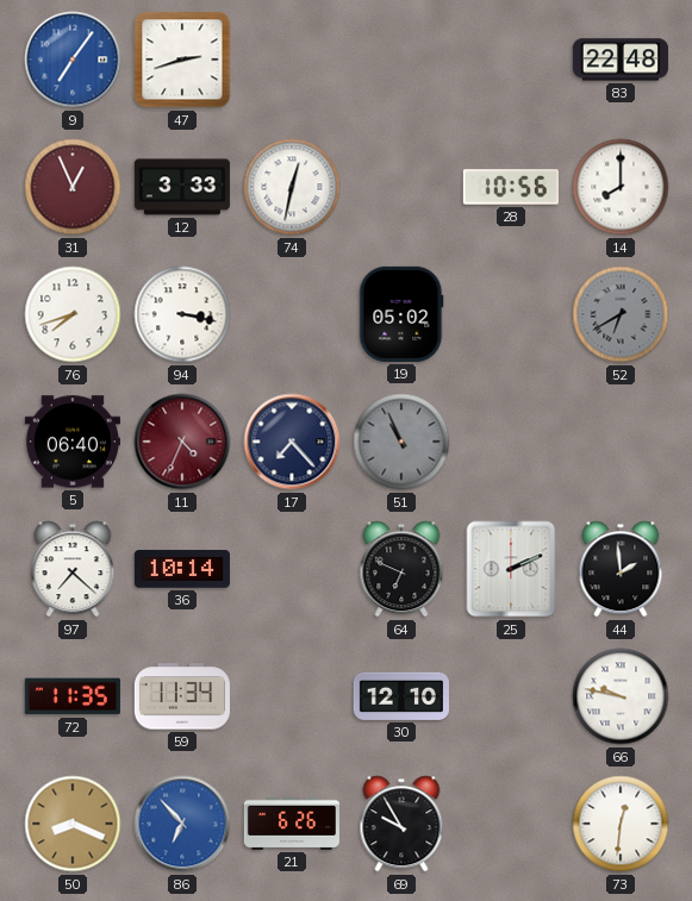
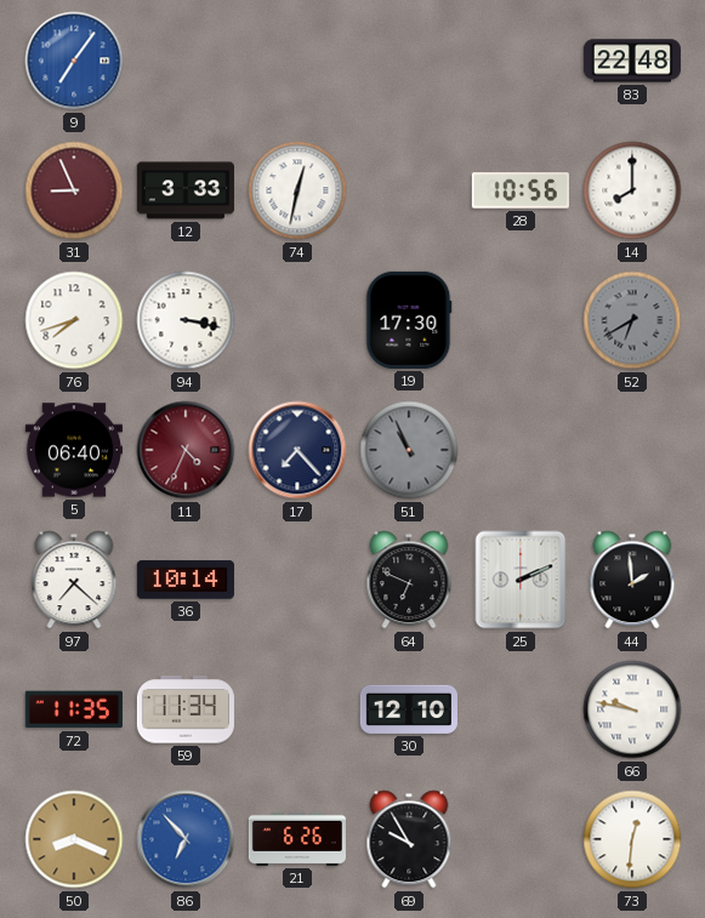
47: 2:42 -> none (182, 60)
31: 12:56 -> 8:56 (74, 190)
19: 05:02 -> 17:30 (409, 320)
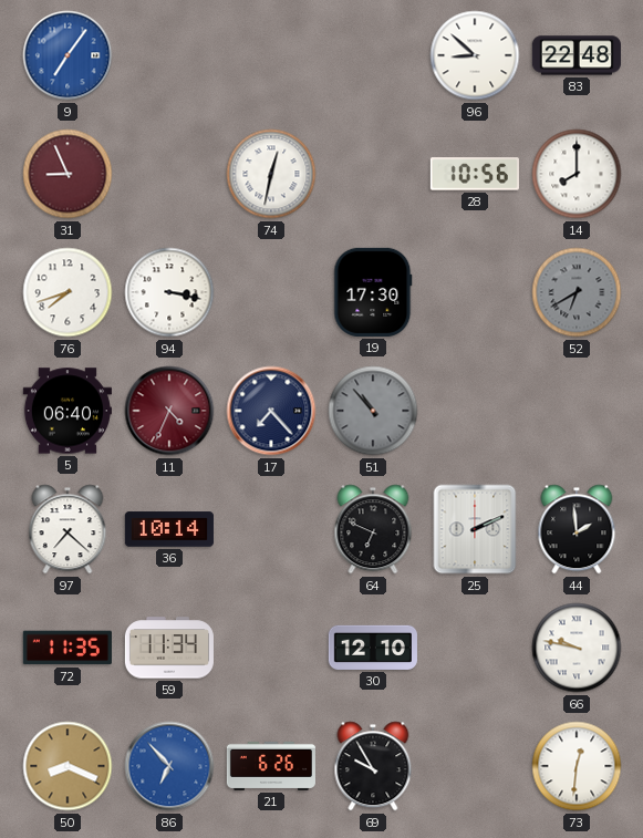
96: none -> 8:52 (475, 55)
12: 3:33 -> none (186, 190)
51: 10:56 -> 10:53 (373, 411)
